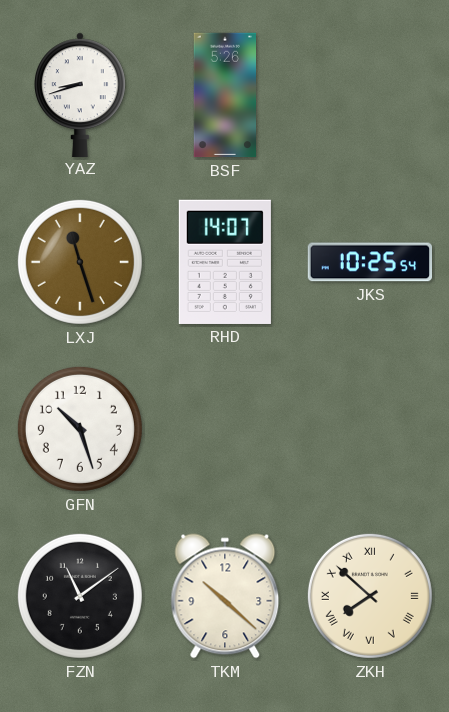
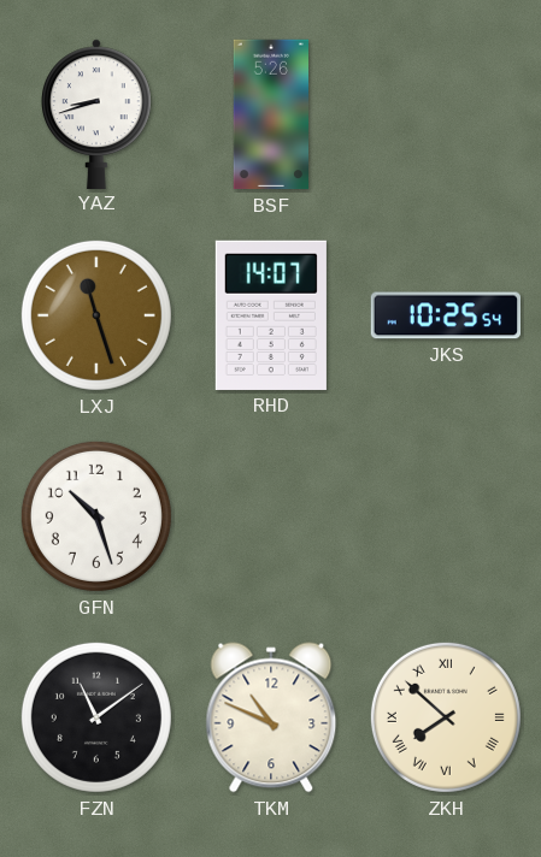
TKM: 10:22 -> 10:49 (271, 717)
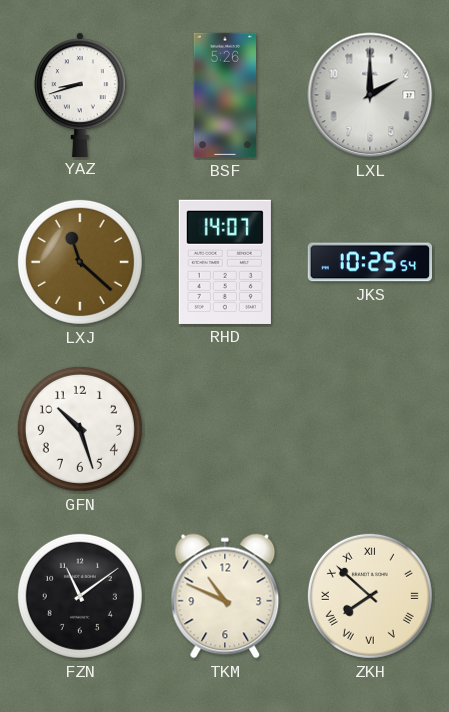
LXL: none -> 2:00 (370, 95)
LXJ: 11:27 -> 11:22 (80, 262)
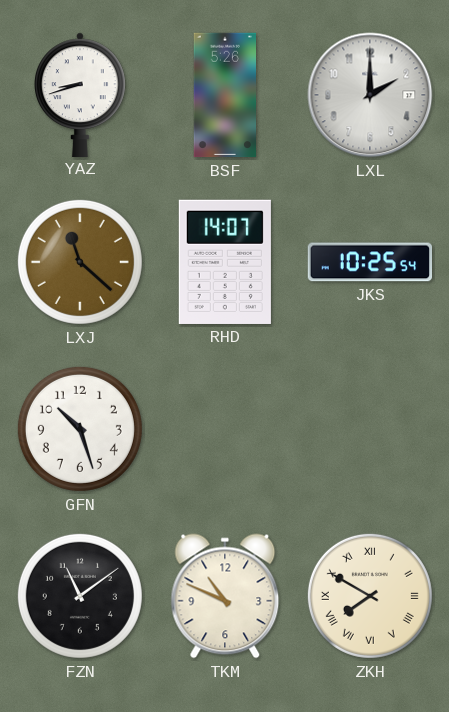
ZKH: 7:52 -> 7:50 (370, 596)
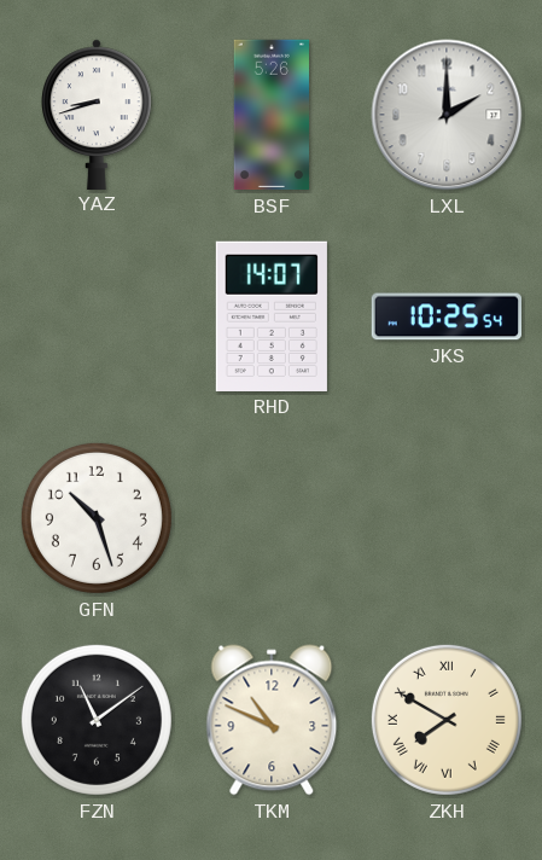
LXJ: 11:22 -> none (80, 262)
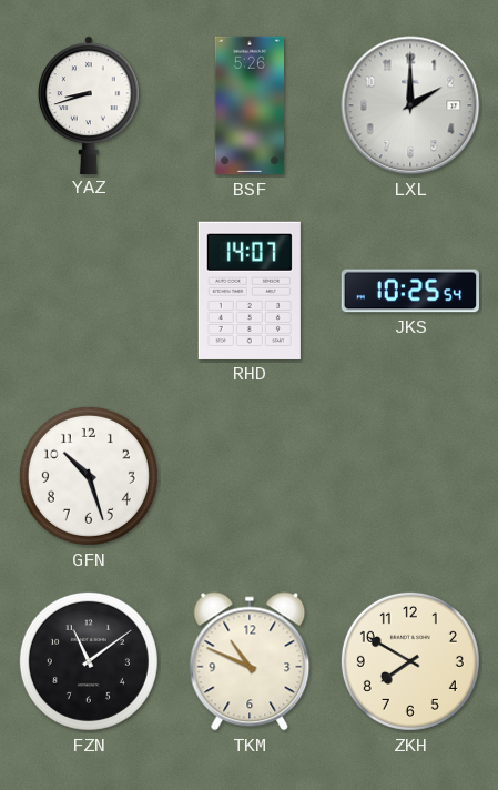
ZKH numerals: Roman -> Arabic (410, 661)
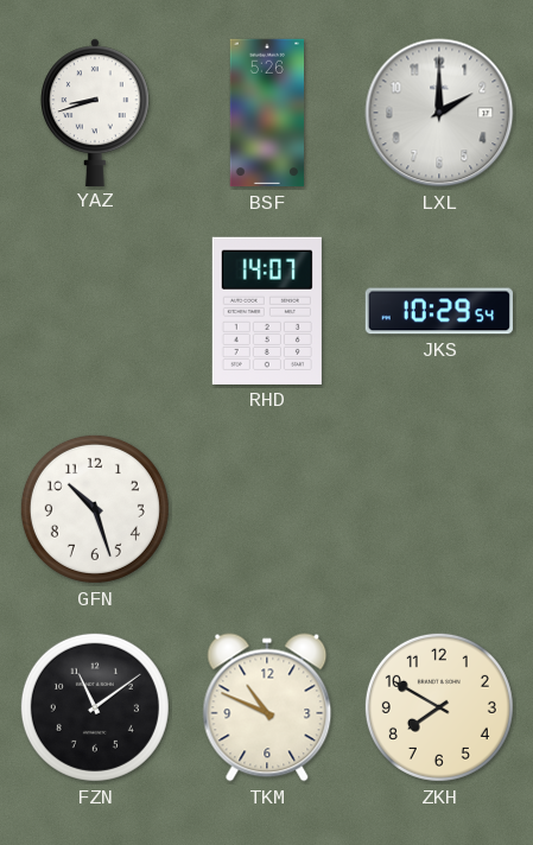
JKS: 10:25 -> 10:29 (438, 311)
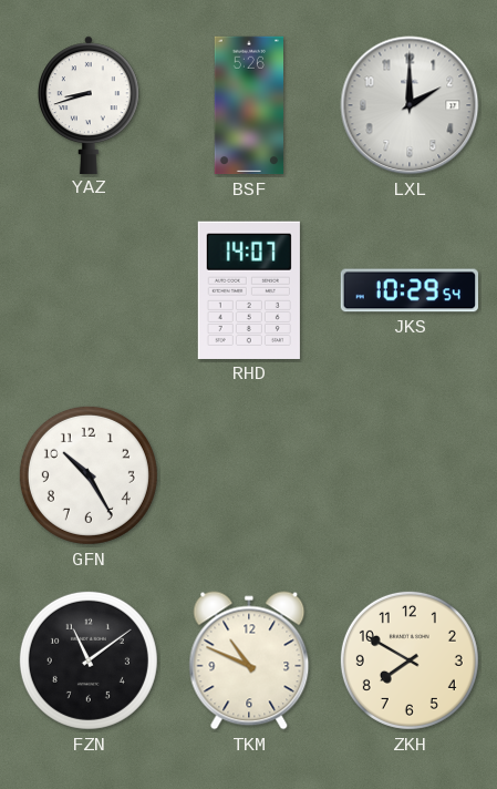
GFN: 10:27 -> 10:25 (89, 475)
